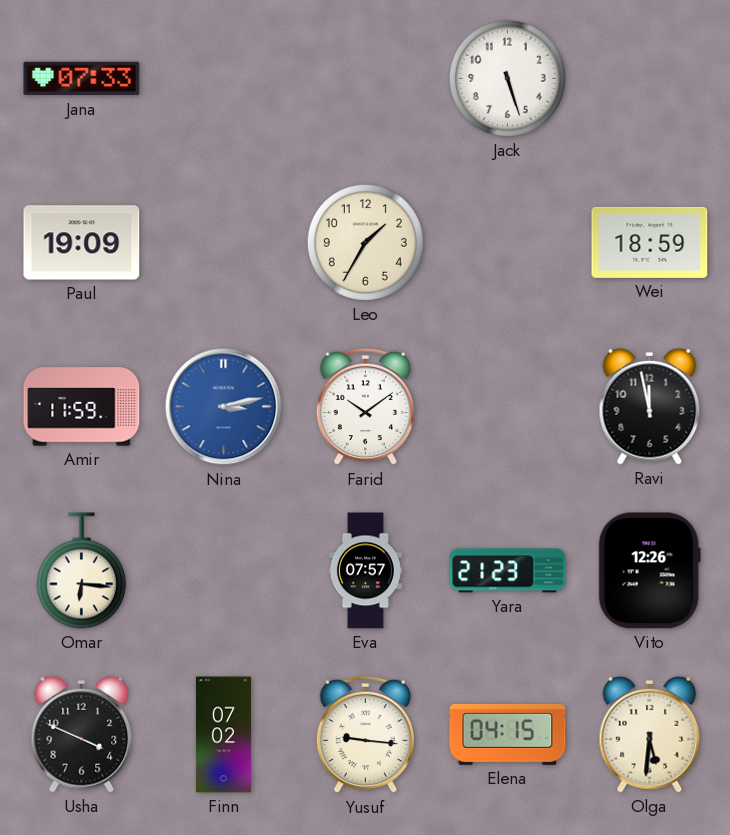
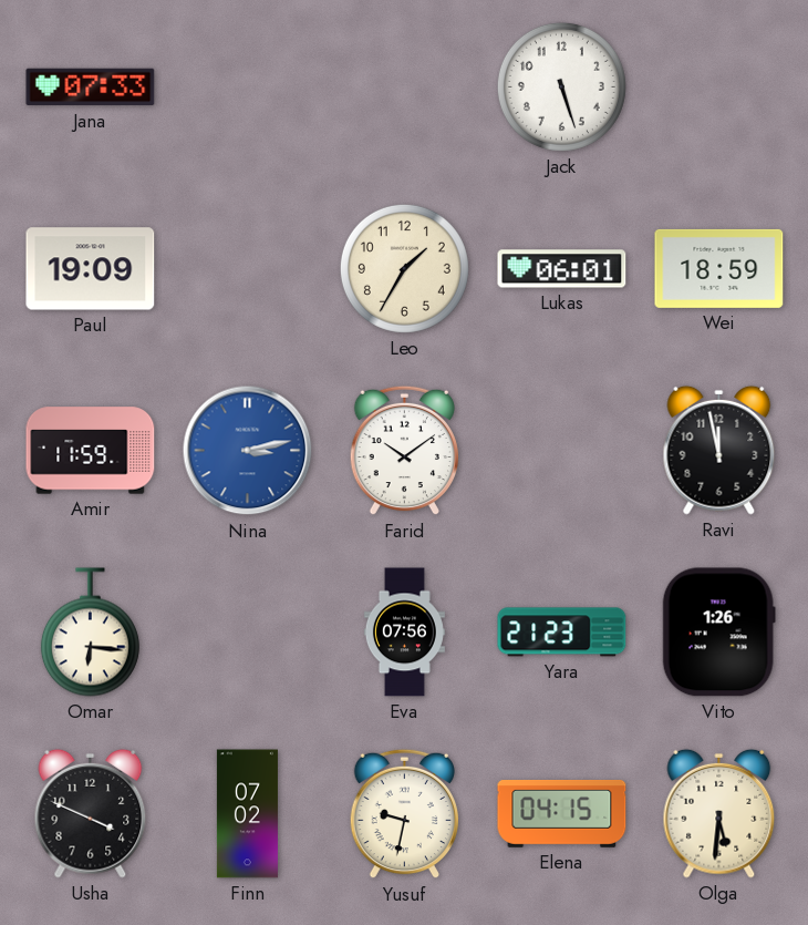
Lukas: none -> 06:01 (562, 269)
Eva: 07:57 -> 07:56 (404, 633)
Vito: 12:26 -> 1:26 (718, 633)
Yusuf: 9:16 -> 9:32 (404, 814)
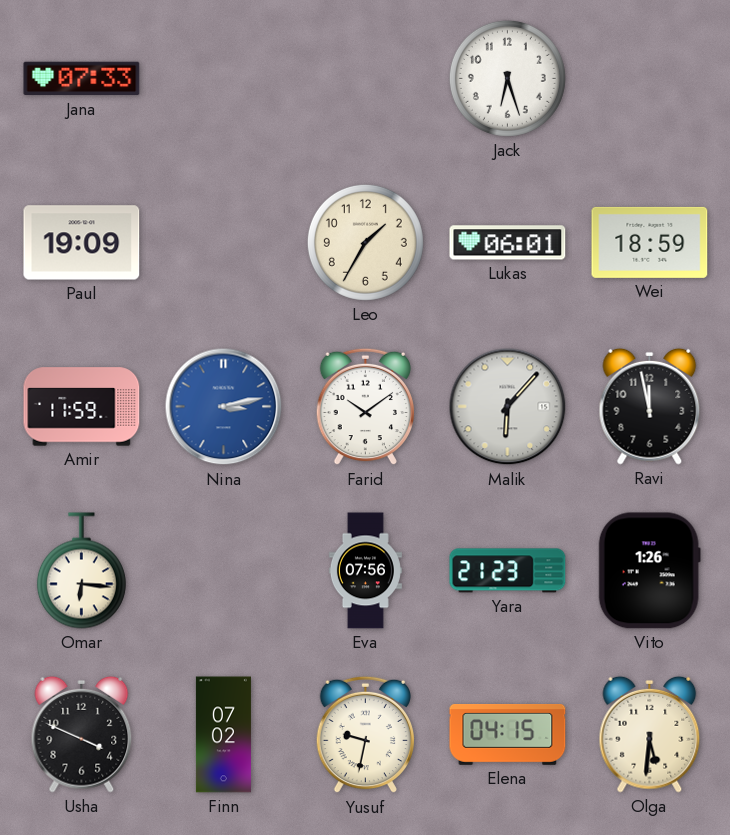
Jack: 5:27 -> 6:27 (507, 78)
Malik: none -> 6:07 (508, 407)
